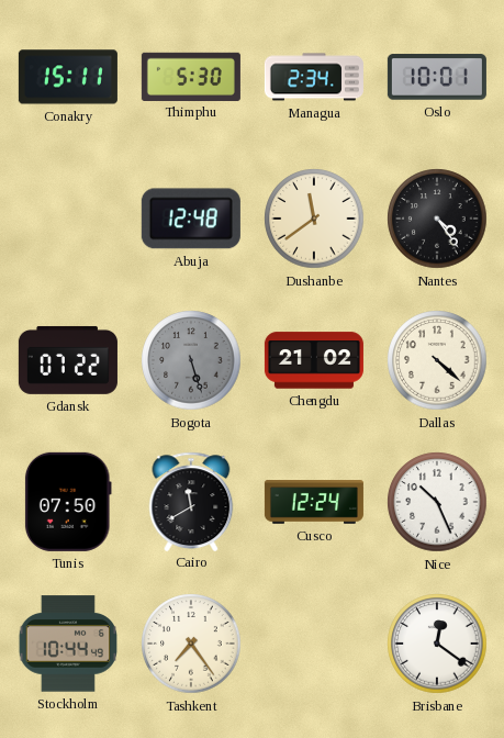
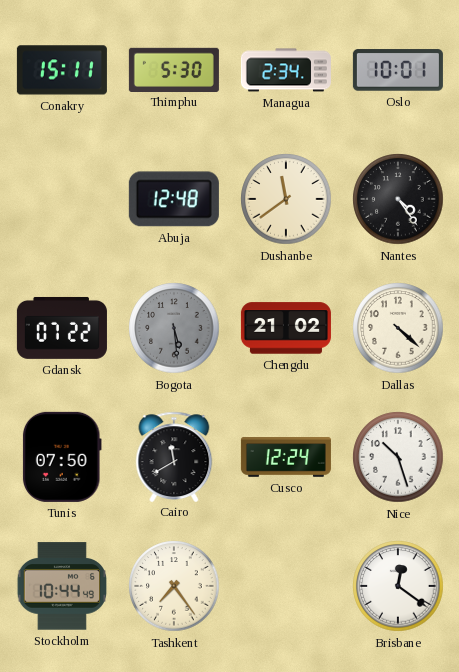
Bogota: 5:27 -> 5:29 (174, 328)
Nice: 10:26 -> 10:27 (398, 457)
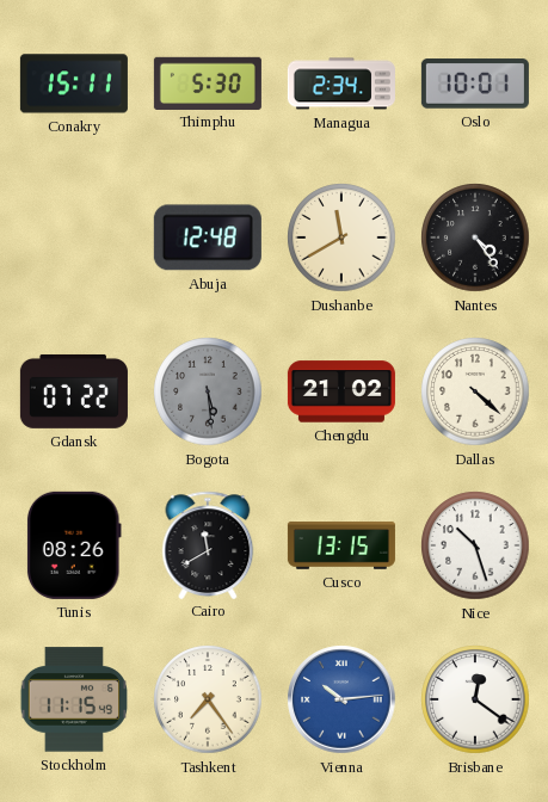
Dushanbe: 11:39 -> 11:40 (341, 237)
Tunis: 07:50 -> 08:26 (74, 545)
Cusco: 12:24 -> 13:15 (341, 545)
Stockholm: 10:44 -> 11:15 (73, 699)
Vienna: none -> 10:14 (341, 699)
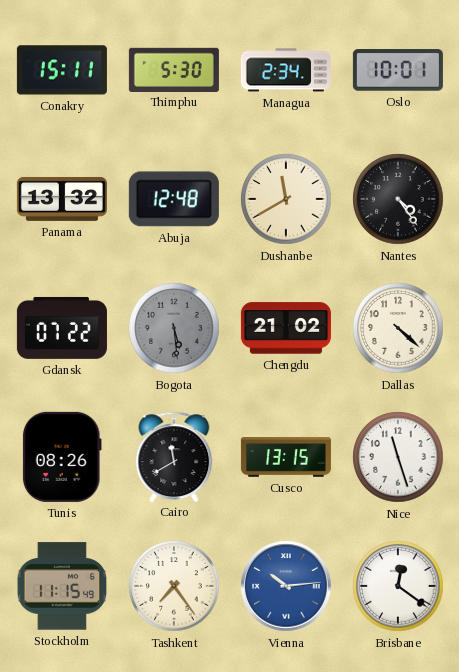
Panama: none -> 13:32 (62, 199)
Nice: 10:27 -> 11:27 (398, 457)
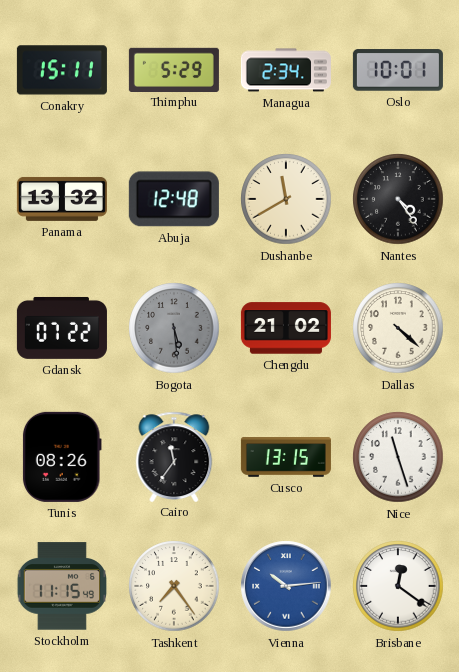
Thimphu: 5:30 -> 5:29 (174, 69)
Cairo: 11:40 -> 11:36 (174, 456)
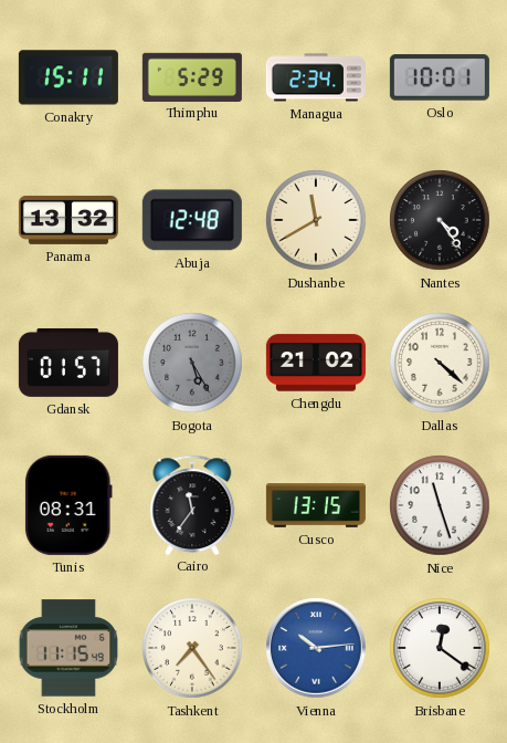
Gdansk: 07:22 -> 01:57 (68, 363)
Bogota: 5:29 -> 5:25 (192, 363)
Tunis: 08:26 -> 08:31 (68, 505)
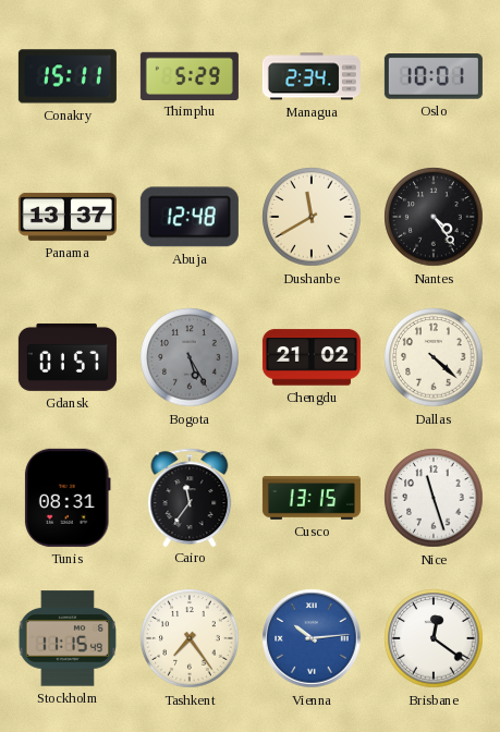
Panama: 13:32 -> 13:37 (68, 217)
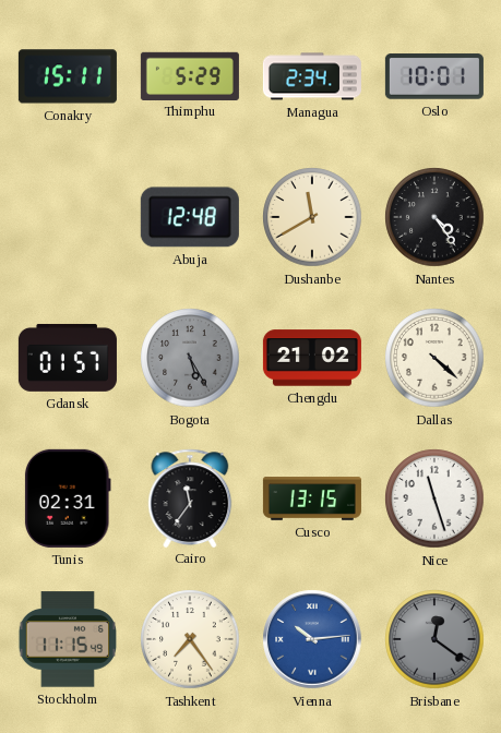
Panama: 13:37 -> none (68, 217)
Tunis: 08:31 -> 02:31 (68, 498)
Brisbane dial: white -> grey (434, 639)
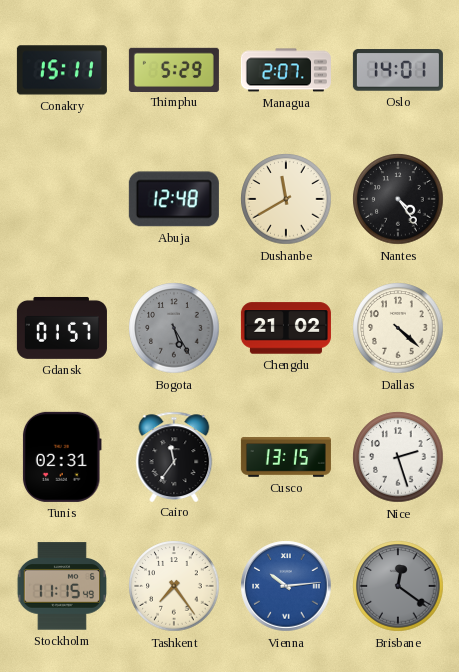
Managua: 2:34 -> 2:07 (286, 70)
Oslo: 10:01 -> 14:01 (398, 70)
Nice: 11:27 -> 2:27 (398, 457)
